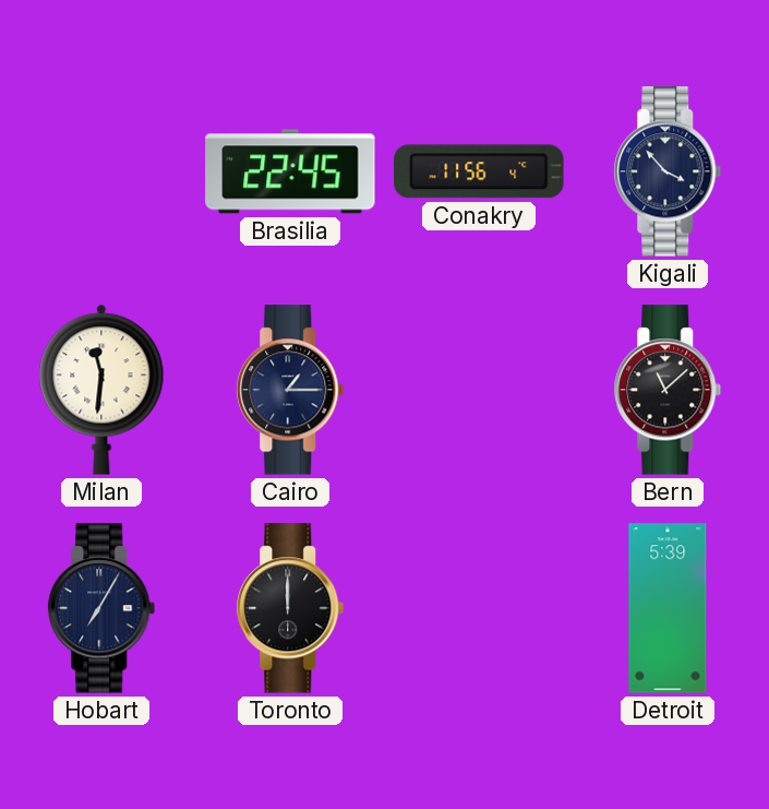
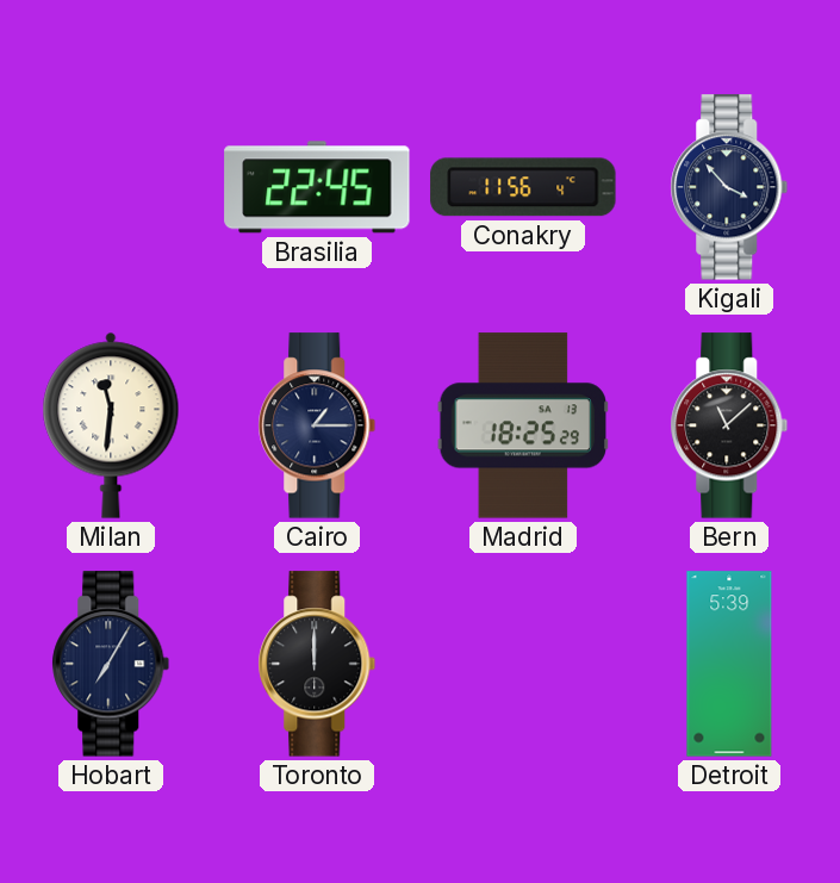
Madrid: none -> 18:25 (523, 425)
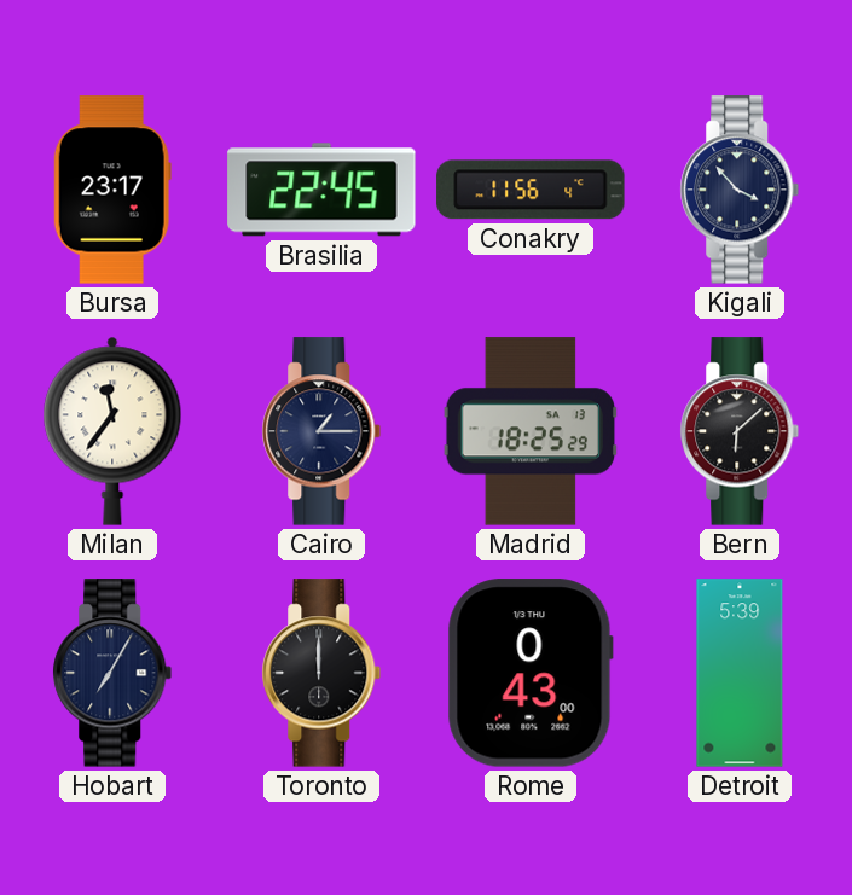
Bursa: none -> 23:17 (112, 190)
Milan: 11:31 -> 11:36 (112, 431)
Bern: 11:08 -> 6:08 (740, 431)
Rome: none -> 0:43 (531, 673)
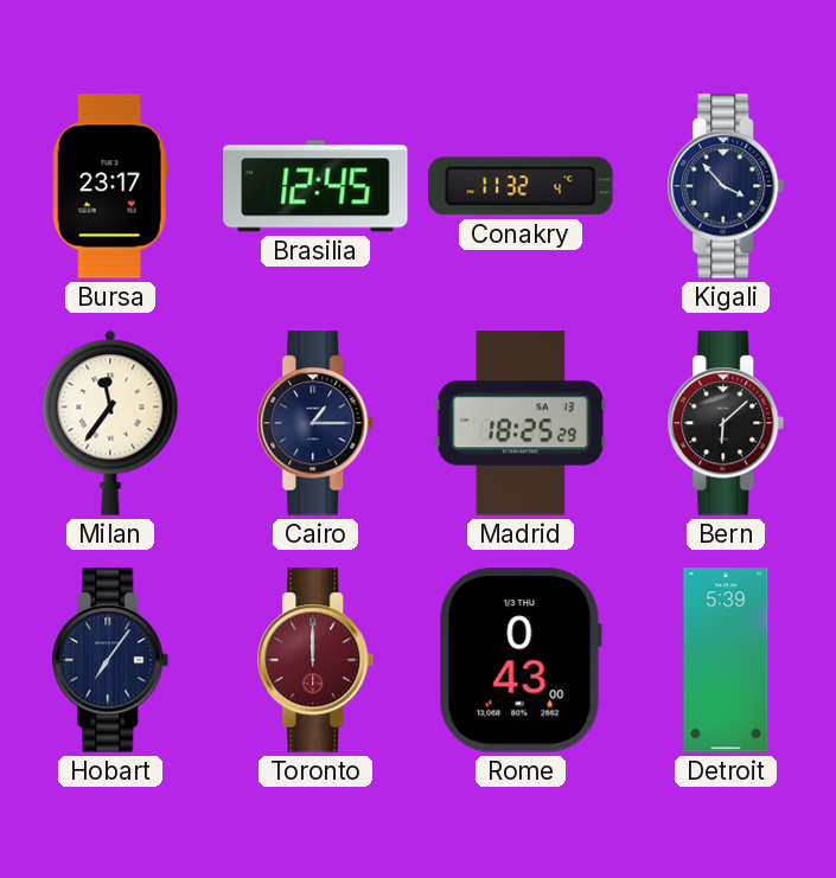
Brasilia: 22:45 -> 12:45 (315, 186)
Conakry: 11:56 -> 11:32 (521, 186)
Hobart: 7:05 -> 7:06 (110, 660)
Toronto dial: black -> burgundy (315, 660)
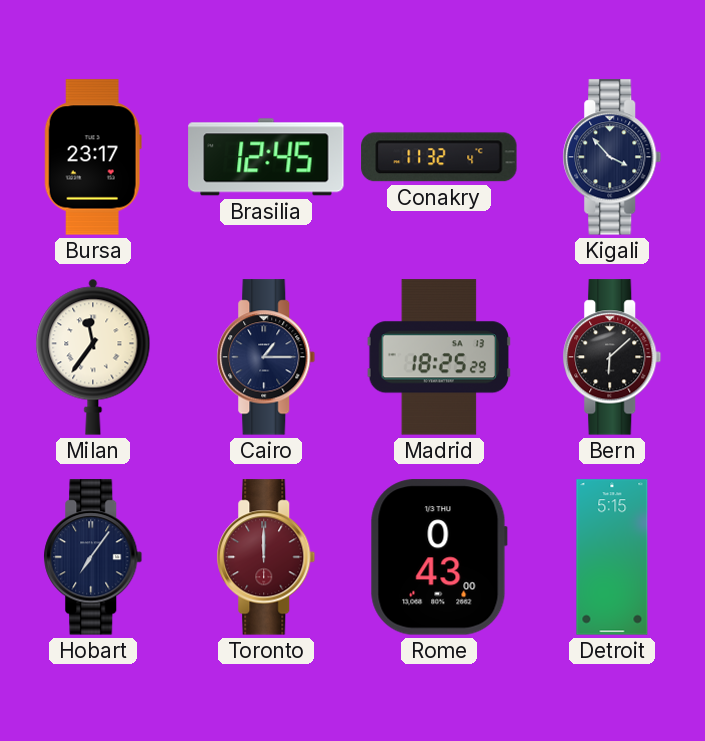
Detroit: 5:39 -> 5:15 (612, 557)
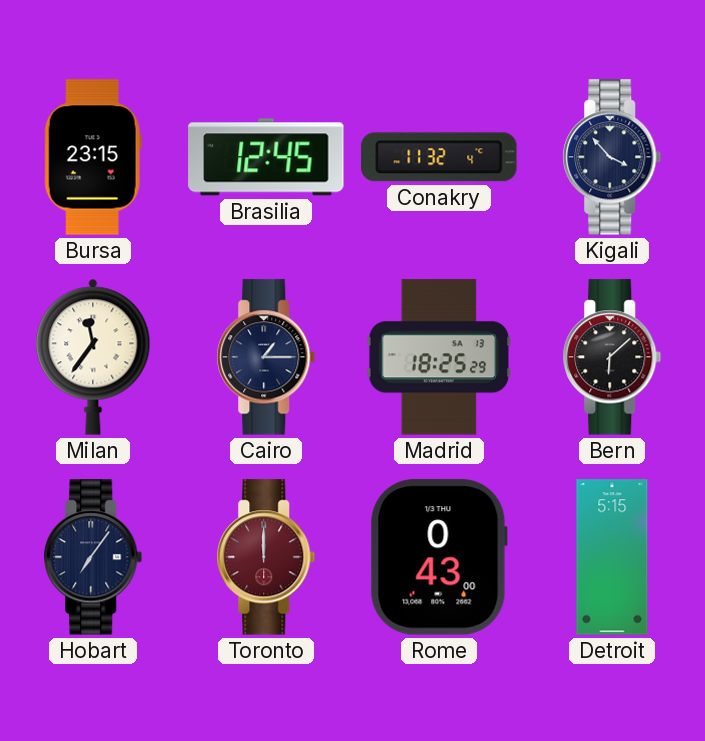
Bursa: 23:17 -> 23:15 (93, 157)
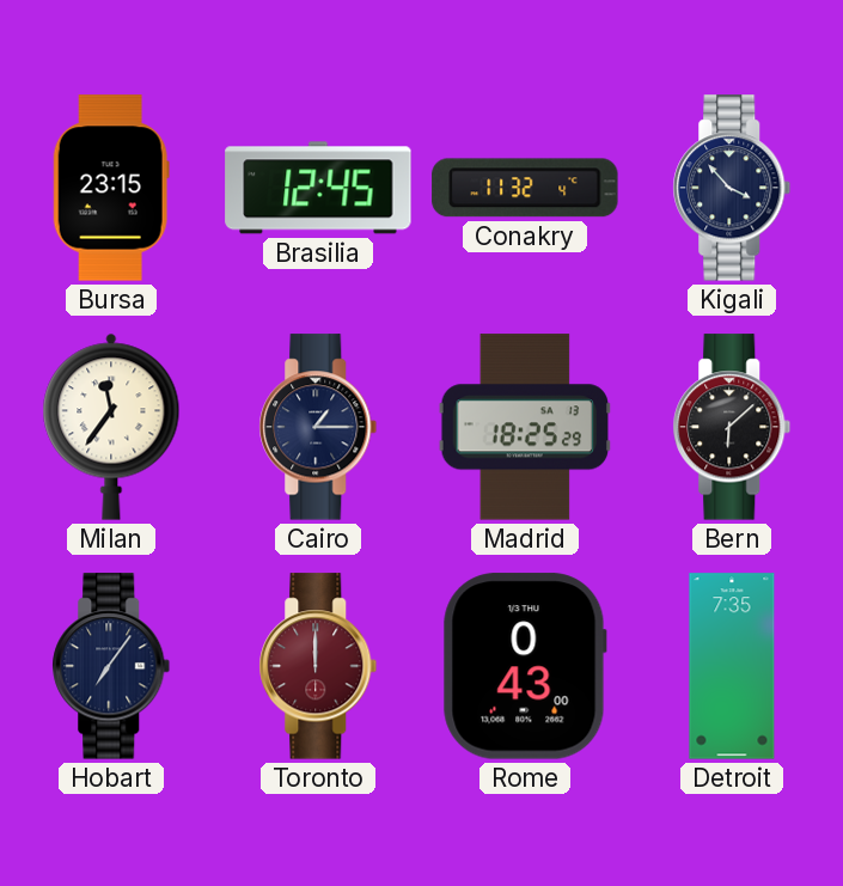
Detroit: 5:15 -> 7:35 (732, 666)
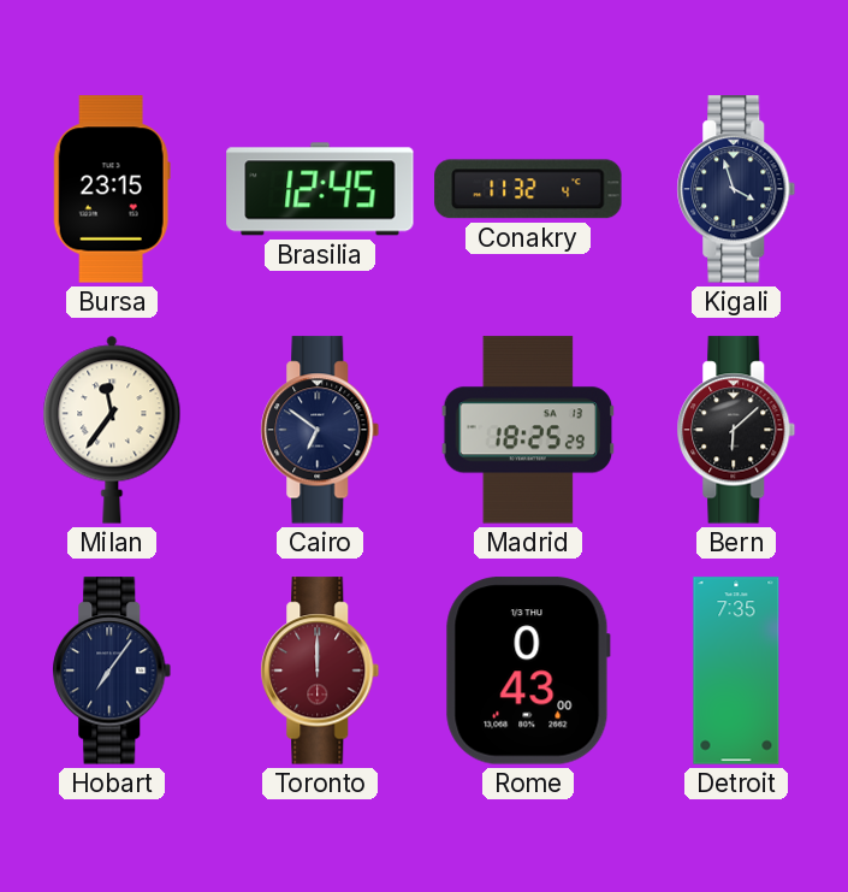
Kigali: 3:53 -> 3:57 (736, 189)
Cairo: 1:15 -> 6:51 (320, 430)
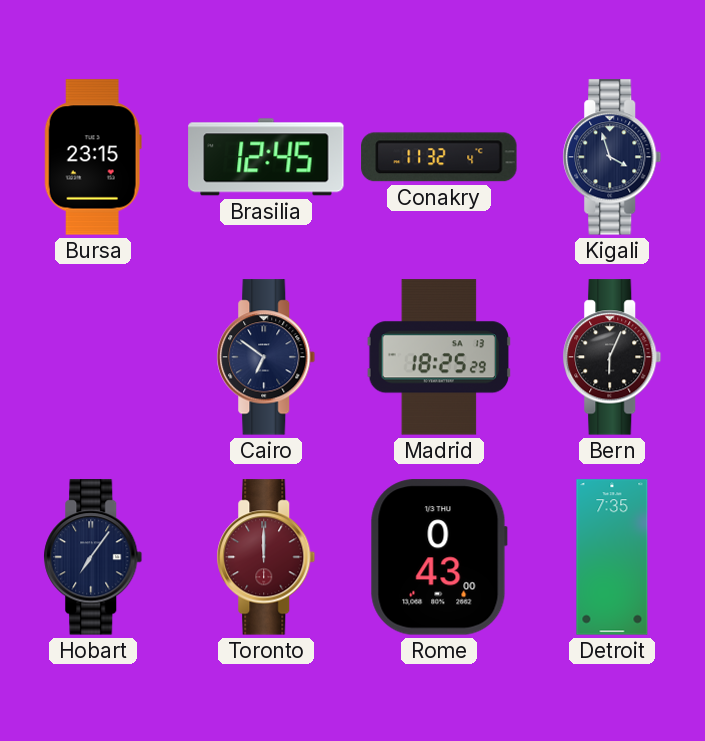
Milan: 11:36 -> none (112, 430)
Bern: 6:08 -> 6:04 (612, 357)
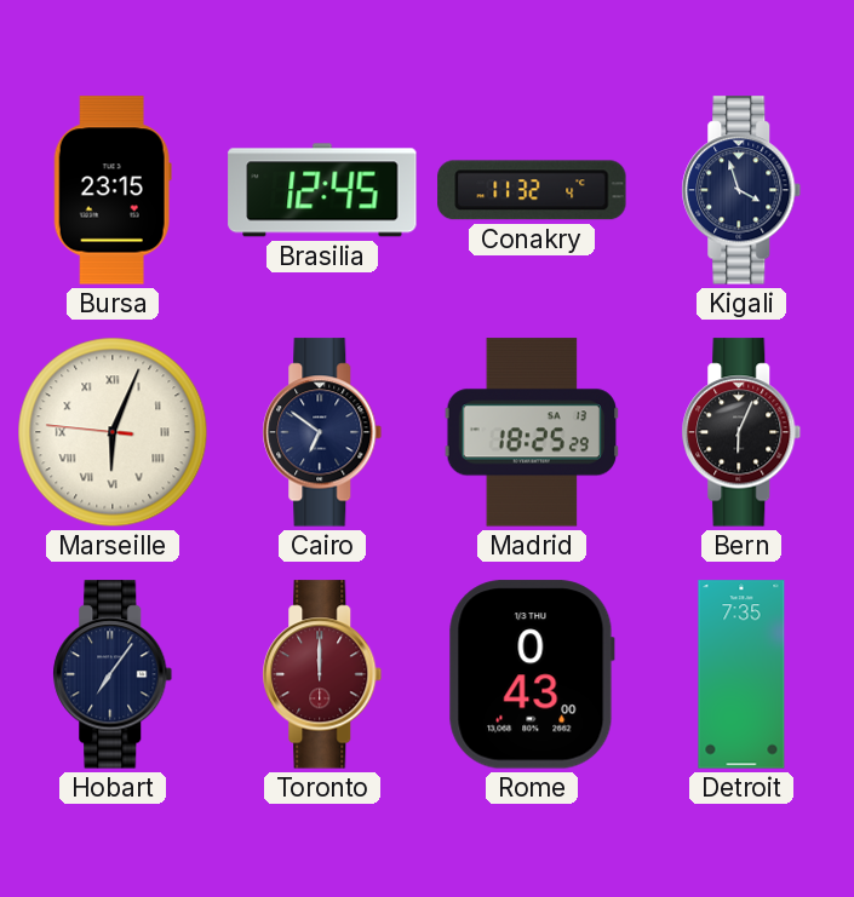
Marseille: none -> 6:03 (113, 432)
